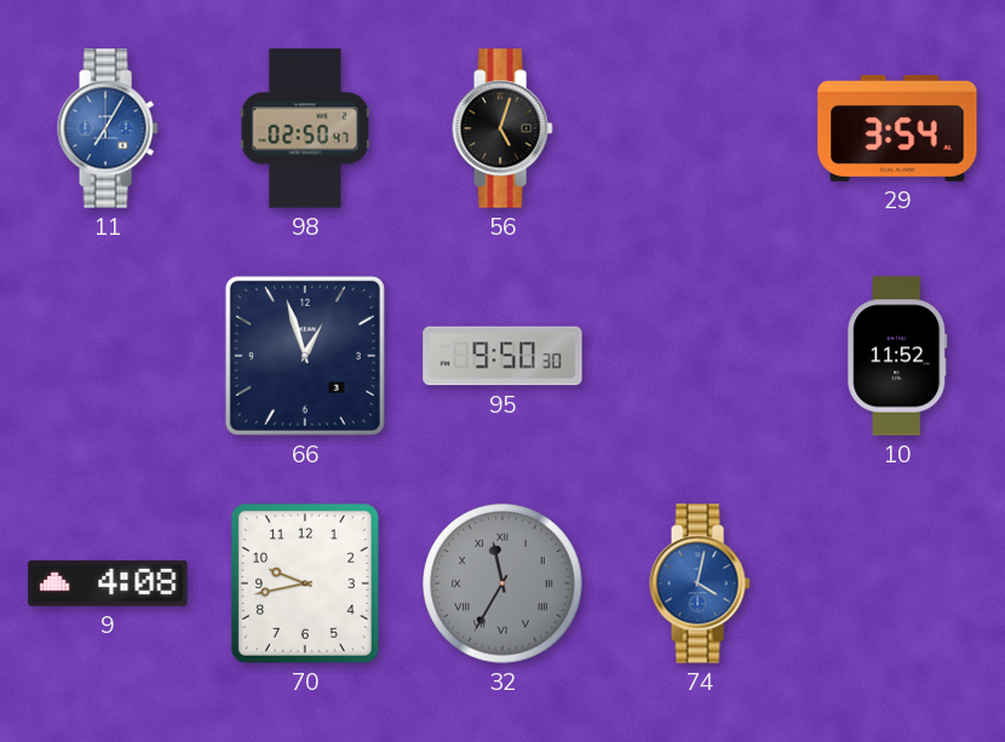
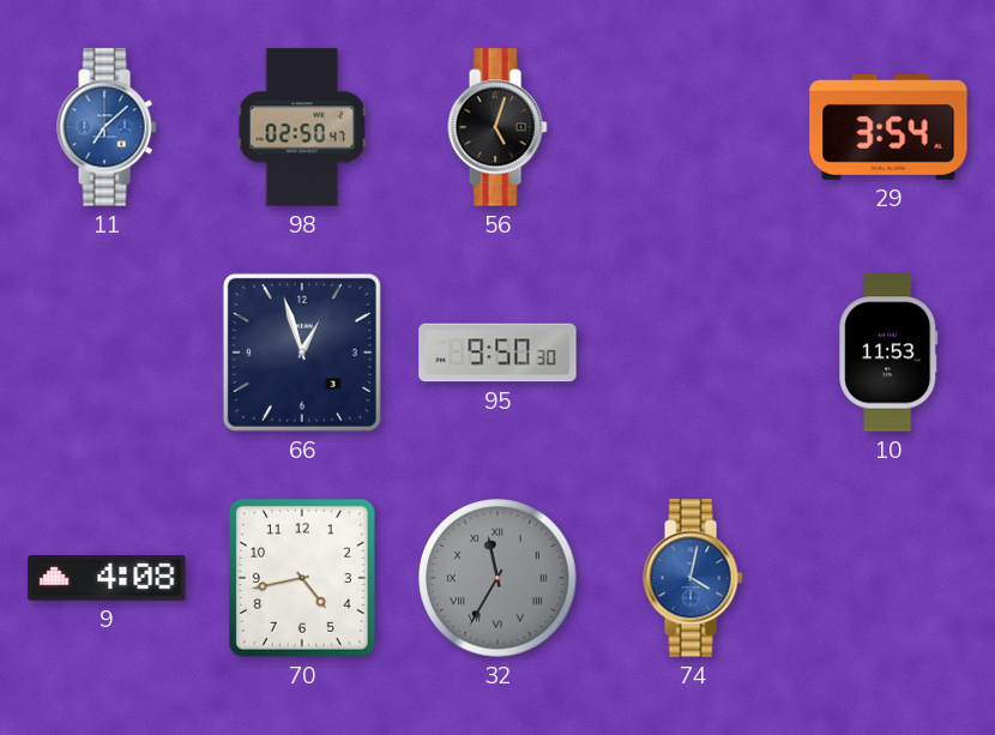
11: 7:05 -> 7:08 (107, 127)
10: 11:52 -> 11:53 (888, 353)
70: 9:43 -> 4:43 (302, 578)
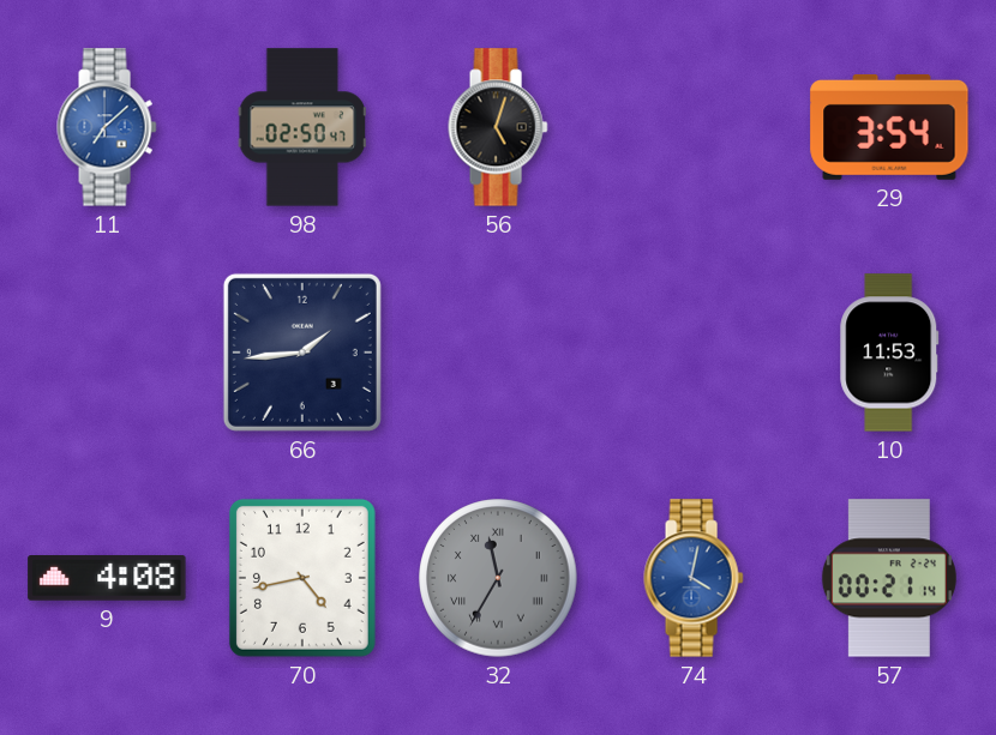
66: 12:57 -> 1:44 (302, 353)
95: 9:50 -> none (497, 353)
57: none -> 00:21 (889, 578)
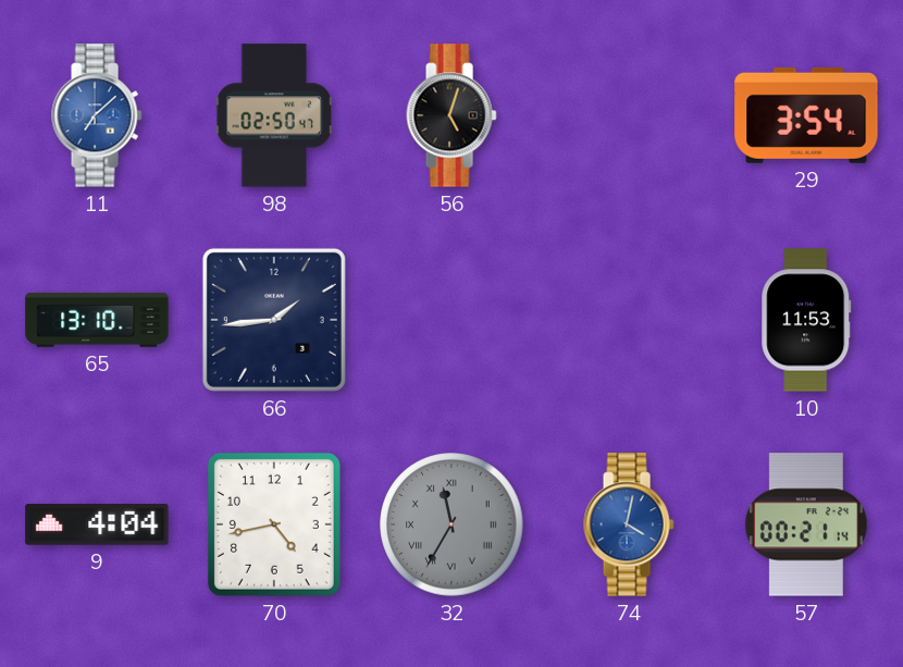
65: none -> 13:10 (97, 320)
9: 4:08 -> 4:04 (97, 526)
